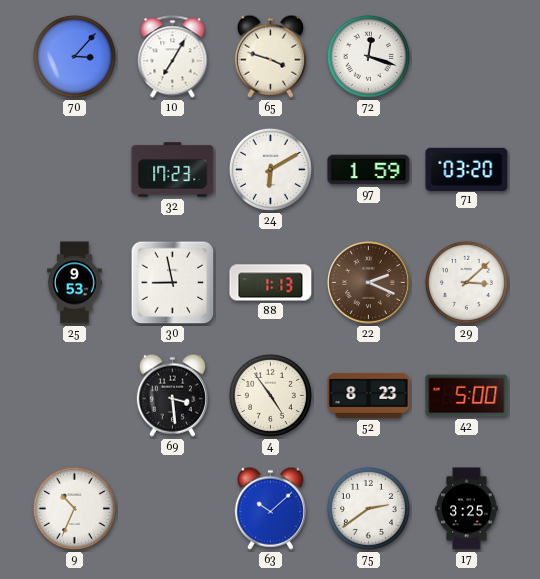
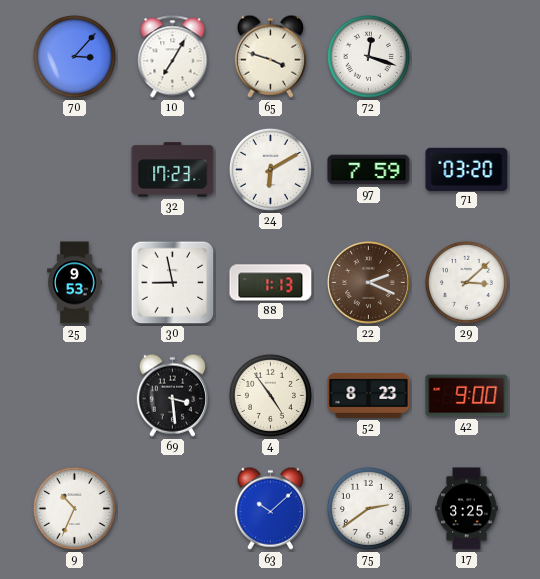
97: 1:59 -> 7:59 (369, 170)
42: 5:00 -> 9:00 (467, 396)
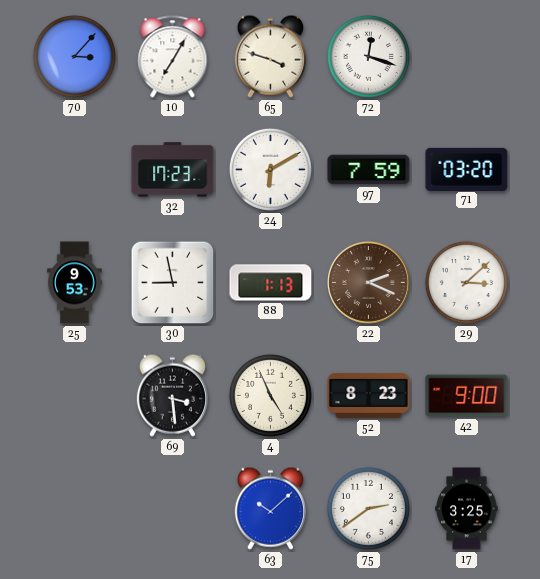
4: 4:54 -> 4:56 (270, 395)
9: 10:34 -> none (74, 508)
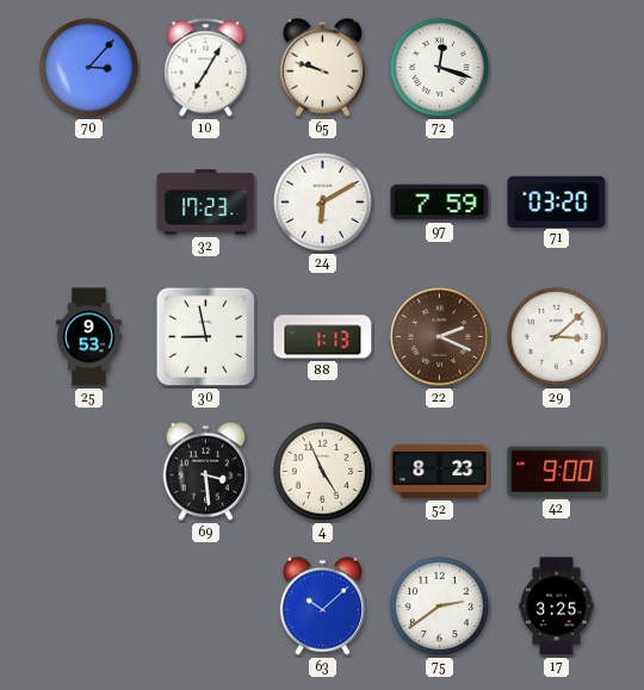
65: 3:48 -> 9:48 (322, 67)
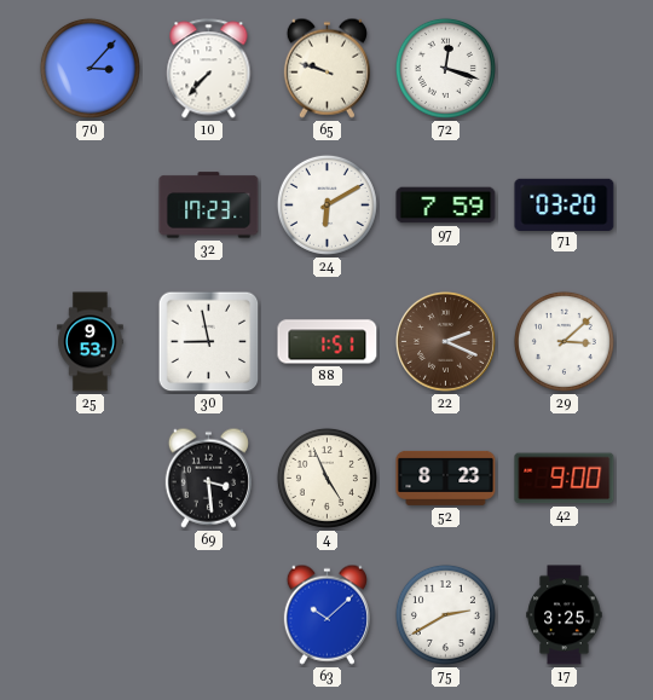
10: 7:05 -> 7:37 (209, 69)
88: 1:13 -> 1:51 (328, 342)
75: 2:39 -> 2:40 (445, 614)
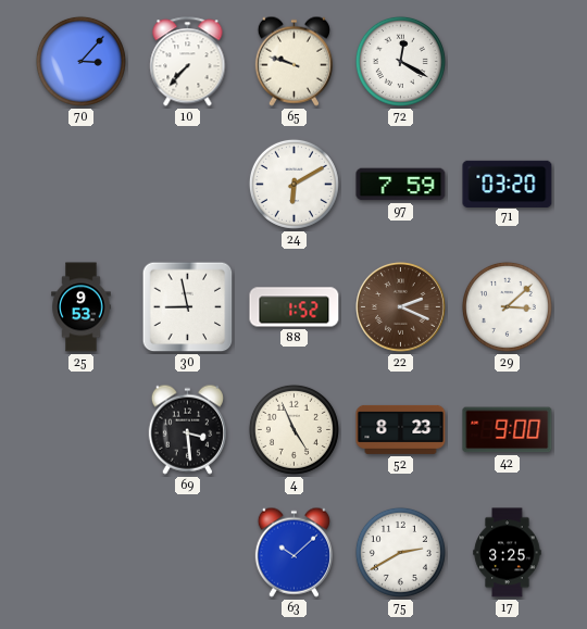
72: 12:18 -> 12:20 (400, 61)
32: 17:23 -> none (209, 206)
88: 1:51 -> 1:52 (295, 307)
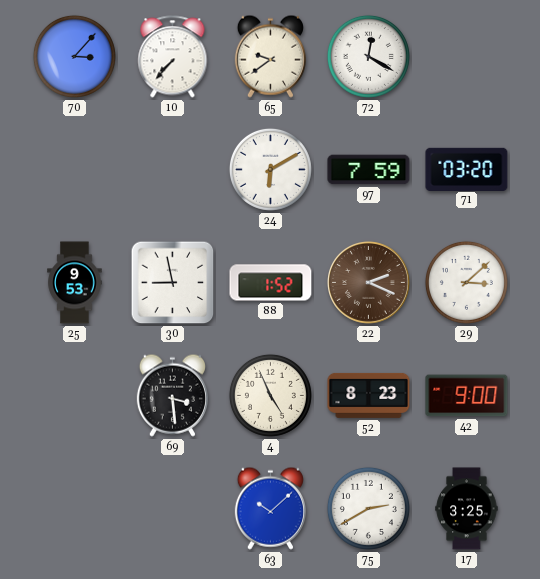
65: 9:48 -> 9:39 (270, 56)
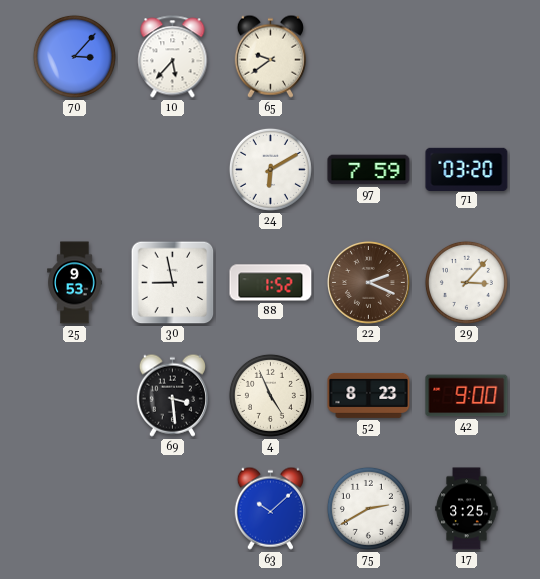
10: 7:37 -> 5:37 (173, 57)
72: 12:20 -> none (368, 56)
29: 3:08 -> 3:07 (466, 282)
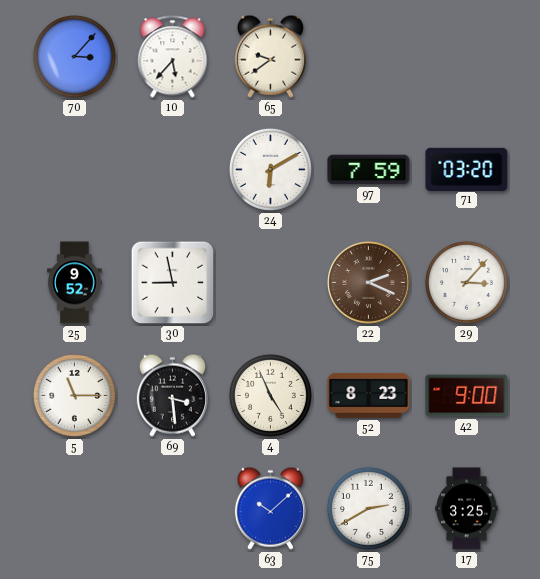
25: 9:53 -> 9:52 (75, 283)
88: 1:52 -> none (271, 283)
5: none -> 11:15 (74, 395)
